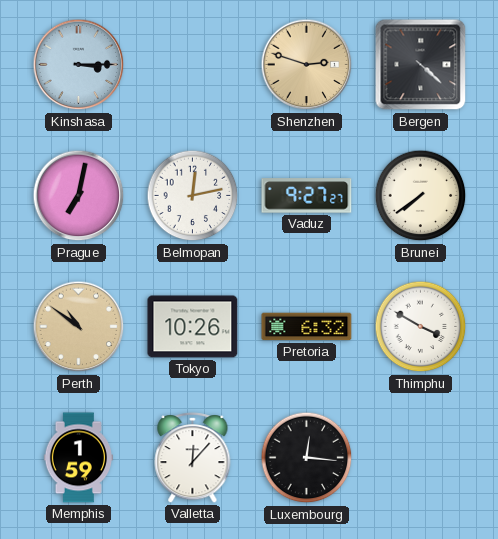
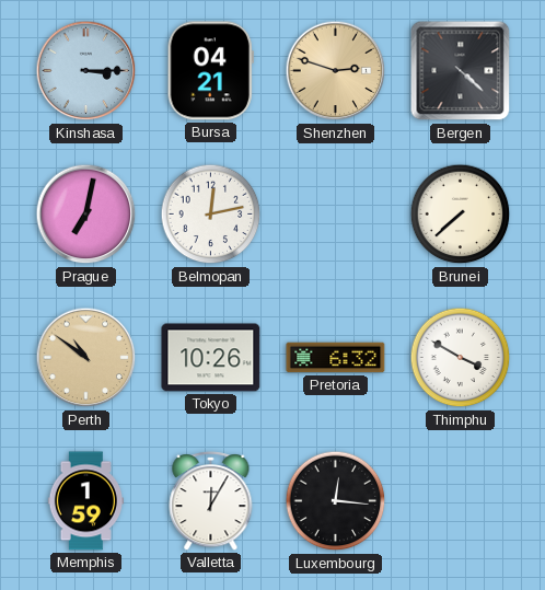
Bursa: none -> 04:21 (210, 71)
Vaduz: 9:27 -> none (307, 196)
Brunei: 7:39 -> 7:38 (461, 215)
Valletta: 12:07 -> 12:05 (211, 501)
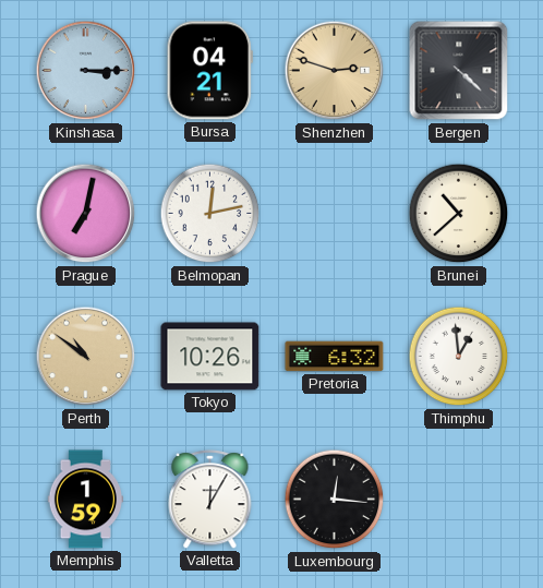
Brunei: 7:38 -> 10:38 (459, 214)
Thimphu: 3:50 -> 12:59 (459, 357)
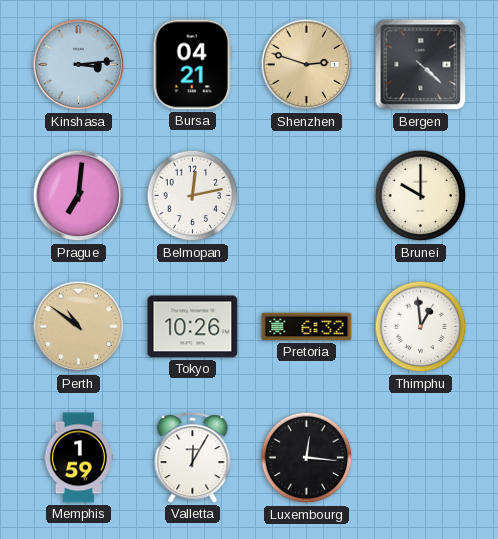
Kinshasa: 3:15 -> 3:14 (79, 65)
Prague: 7:02 -> 7:01 (79, 196)
Brunei: 10:38 -> 10:00 (421, 196)
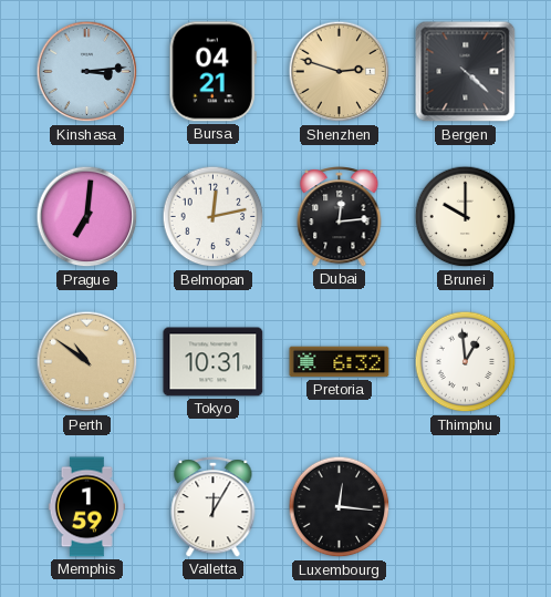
Dubai: none -> 12:14 (340, 217)
Tokyo: 10:26 -> 10:31 (214, 362)
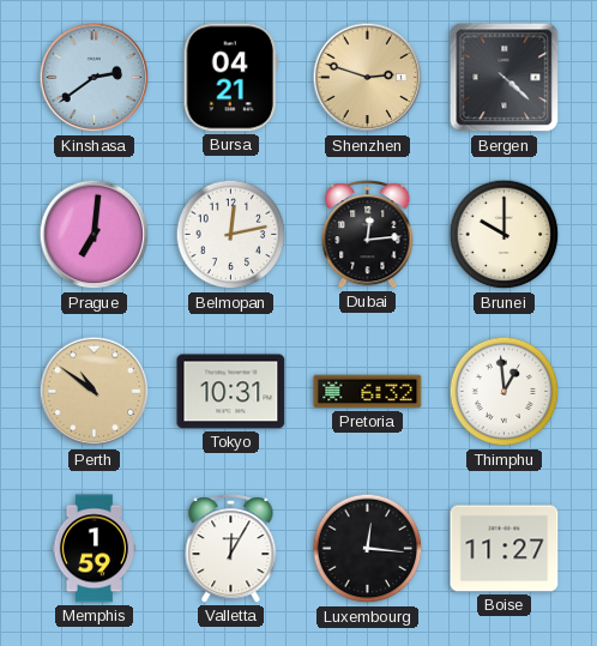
Kinshasa: 3:14 -> 2:39 (95, 78)
Boise: none -> 11:27 (505, 549)
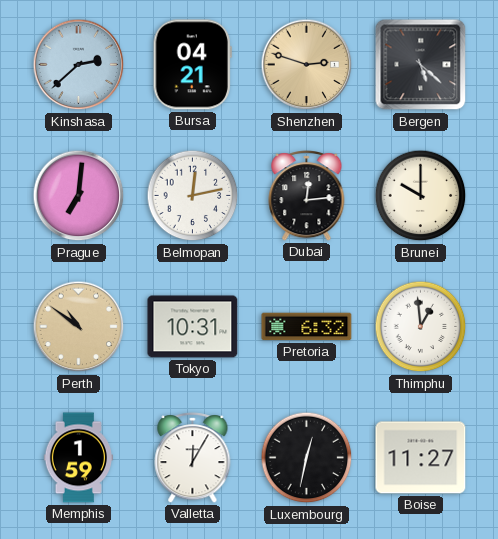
Kinshasa: 2:39 -> 2:38 (79, 65)
Bergen: 4:22 -> 5:22 (421, 65)
Luxembourg: 12:16 -> 12:32 (307, 458)
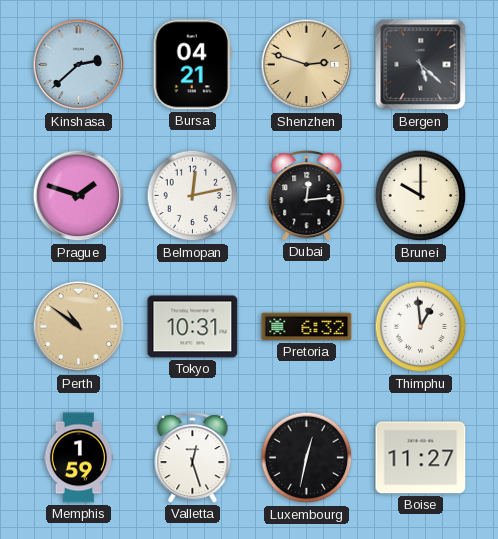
Prague: 7:01 -> 1:48 (79, 196)
Valletta: 12:05 -> 12:27 (193, 458)
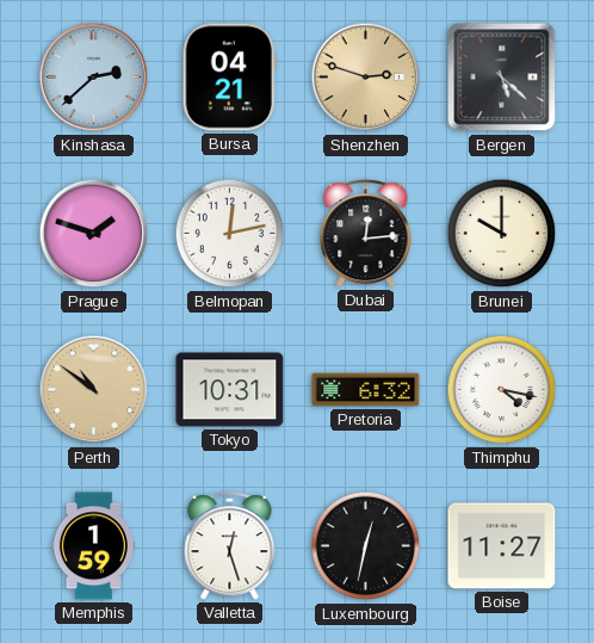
Thimphu: 12:59 -> 4:17 (502, 390)
